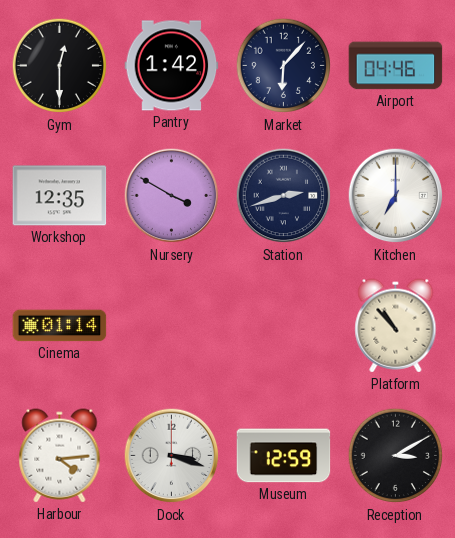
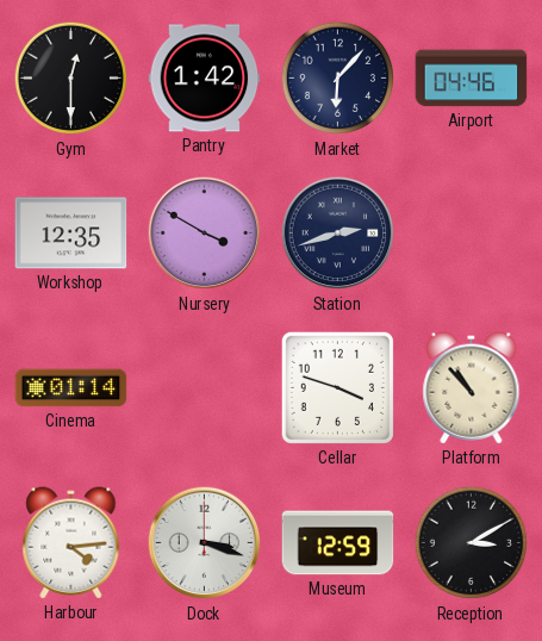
Kitchen: 7:00 -> none (396, 196)
Cellar: none -> 3:48 (337, 387)
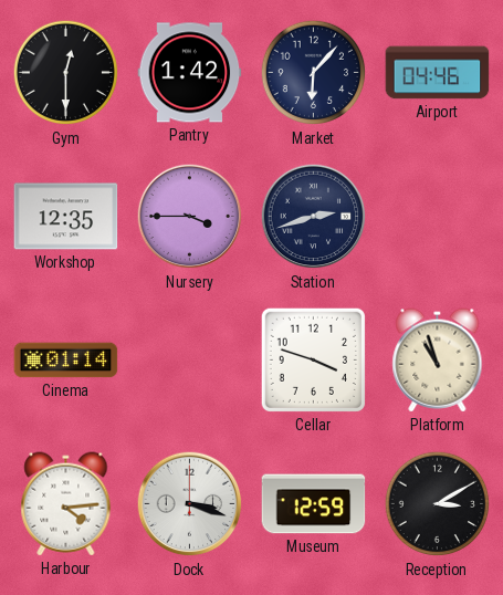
Nursery: 3:50 -> 3:45 (190, 217)
Platform: 10:53 -> 10:57 (438, 361)
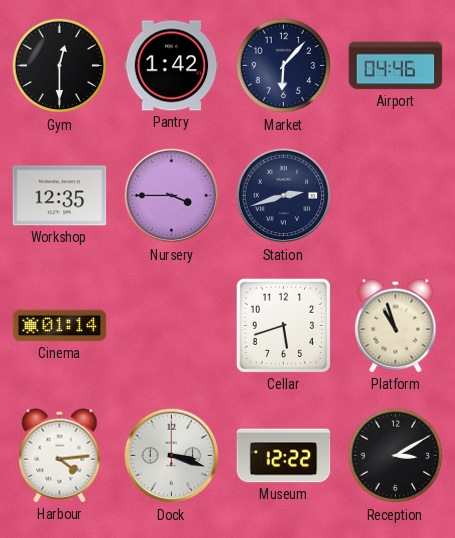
Cellar: 3:48 -> 5:42 (283, 325)
Museum: 12:59 -> 12:22 (284, 456)
